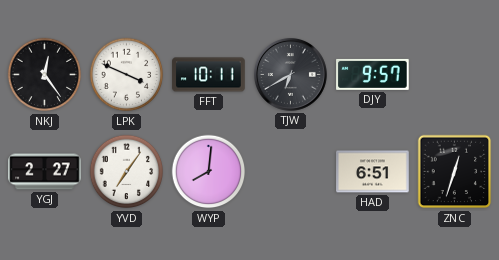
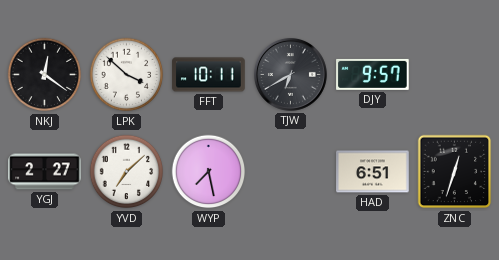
NKJ: 12:24 -> 12:21 (45, 75)
LPK: 3:49 -> 3:52 (127, 75)
YVD: 7:06 -> 7:08 (127, 172)
WYP: 8:01 -> 7:28 (209, 172)
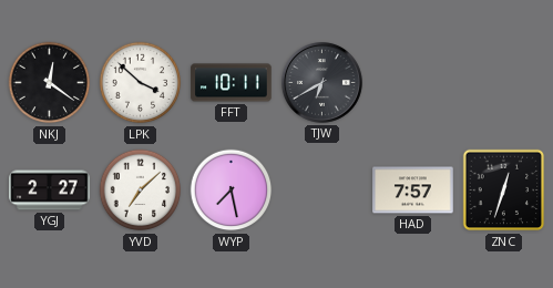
DJY: 9:57 -> none (373, 74)
HAD: 6:51 -> 7:57 (413, 191)
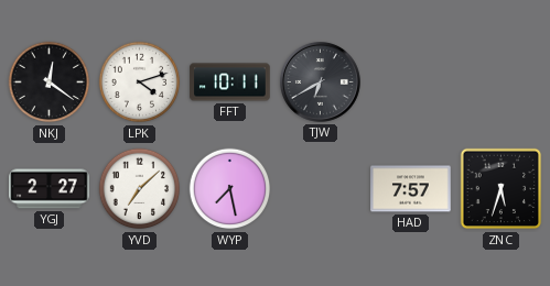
LPK: 3:52 -> 4:12 (140, 82)
ZNC: 12:33 -> 5:33 (502, 189)
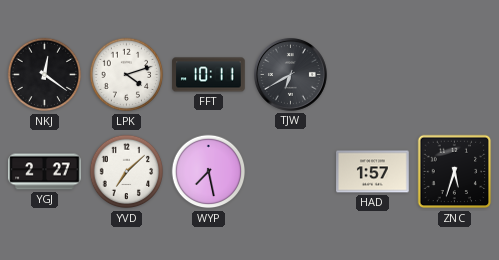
HAD: 7:57 -> 1:57 (373, 172)
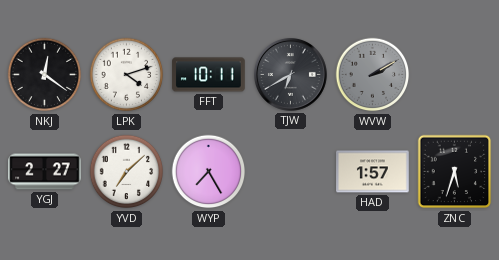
WVW: none -> 2:10 (373, 75)
WYP: 7:28 -> 7:25 (209, 172)
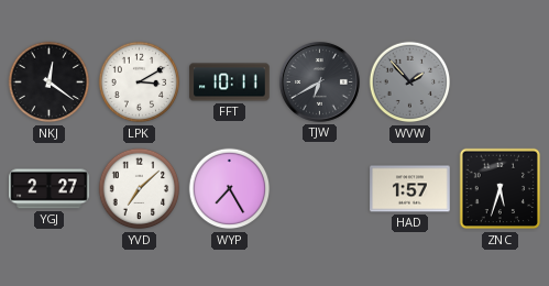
LPK: 4:12 -> 3:10 (140, 82)
WVW: 2:10 -> 1:53 (410, 82)
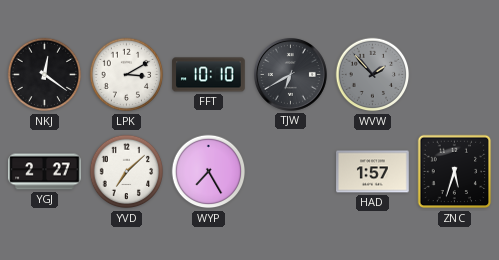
FFT: 10:11 -> 10:10 (209, 75)
